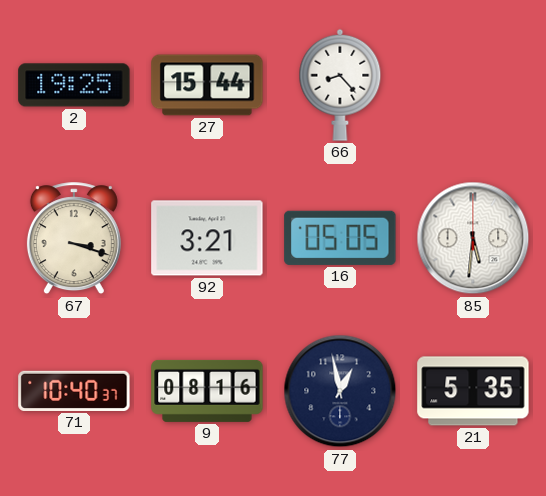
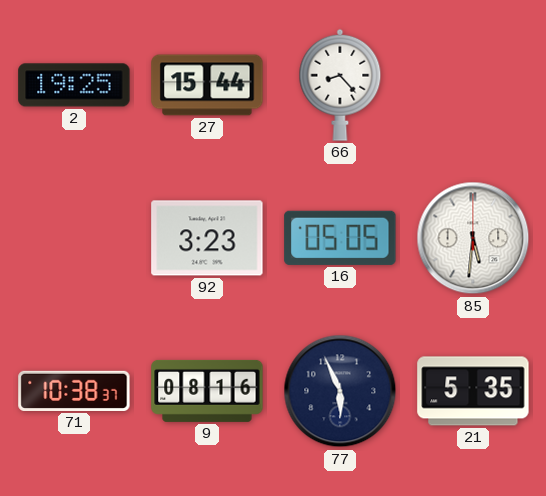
67: 3:18 -> none (74, 239)
92: 3:21 -> 3:23 (207, 238)
71: 10:40 -> 10:38 (74, 391)
77: 12:58 -> 5:56 (340, 391)
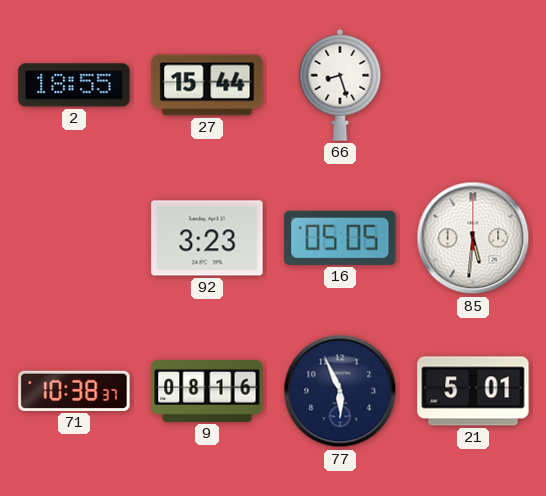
2: 19:25 -> 18:55 (74, 85)
66: 8:23 -> 8:27 (340, 85)
21: 5:35 -> 5:01 (473, 391)
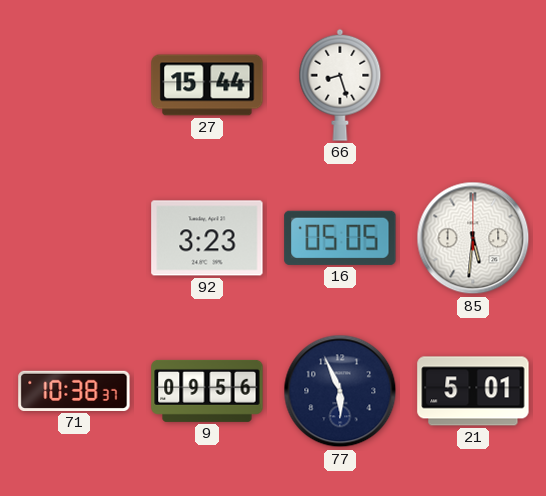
2: 18:55 -> none (74, 85)
9: 08:16 -> 09:56 (207, 391)
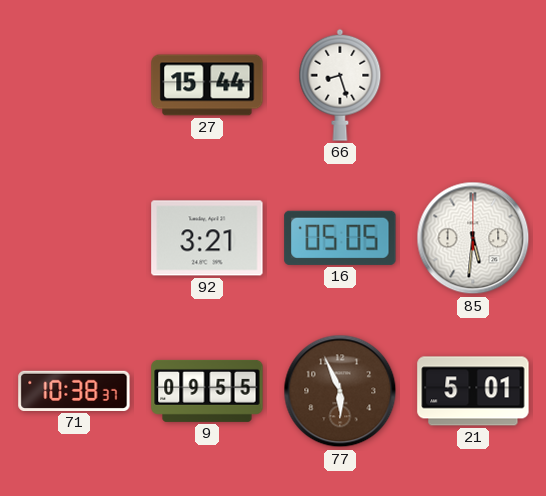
92: 3:23 -> 3:21 (207, 238)
9: 09:56 -> 09:55 (207, 391)
77 dial: navy -> brown (340, 391)
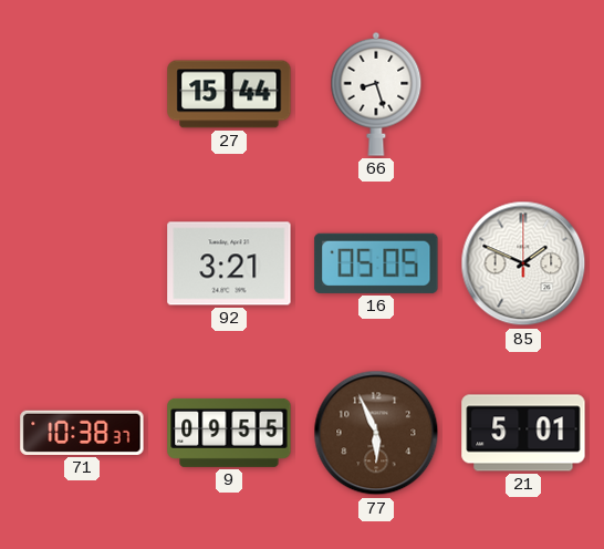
85: 5:31 -> 1:49 (523, 263)
